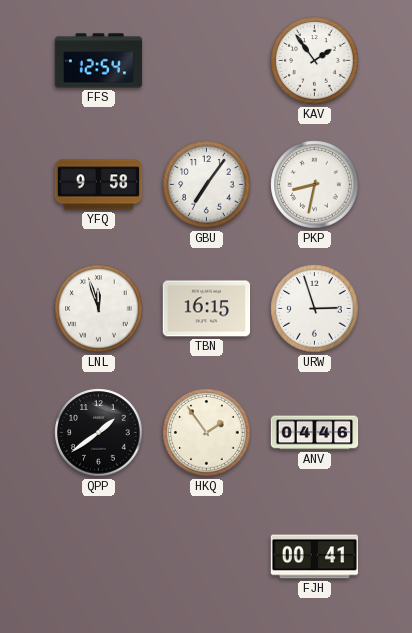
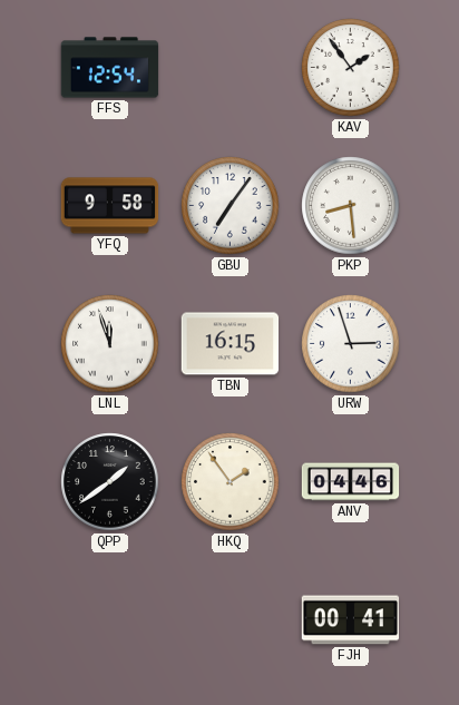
PKP: 8:32 -> 8:29 (351, 206)
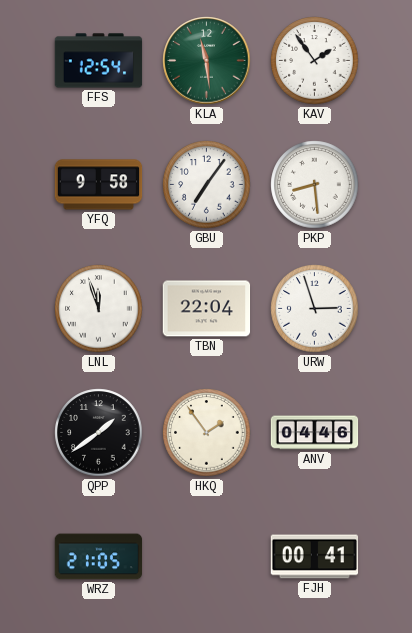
KLA: none -> 11:29 (207, 61)
TBN: 16:15 -> 22:04 (207, 309)
WRZ: none -> 21:05 (99, 557)
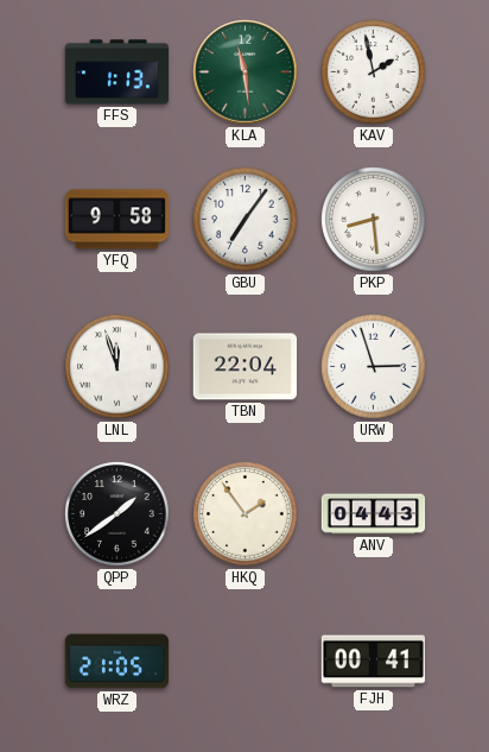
FFS: 12:54 -> 1:13 (118, 72)
KAV: 1:54 -> 1:58 (374, 72)
ANV: 04:46 -> 04:43 (374, 514)
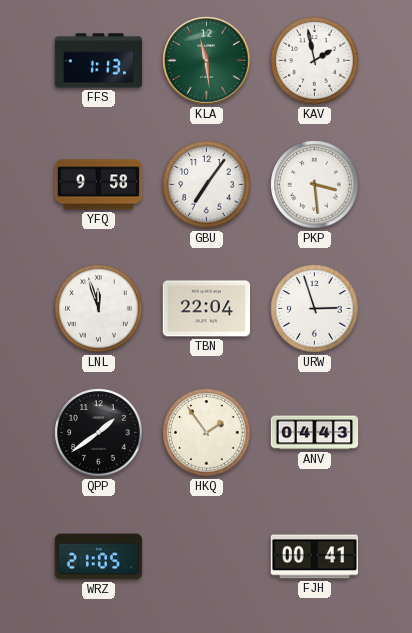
PKP: 8:29 -> 3:29 (315, 185)
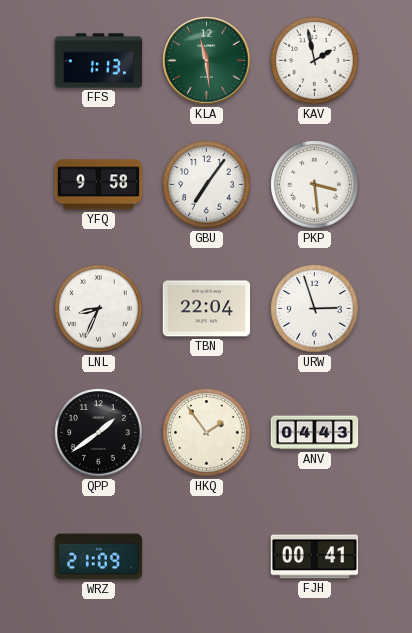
LNL: 11:57 -> 8:34 (99, 309)
WRZ: 21:05 -> 21:09 (99, 557)
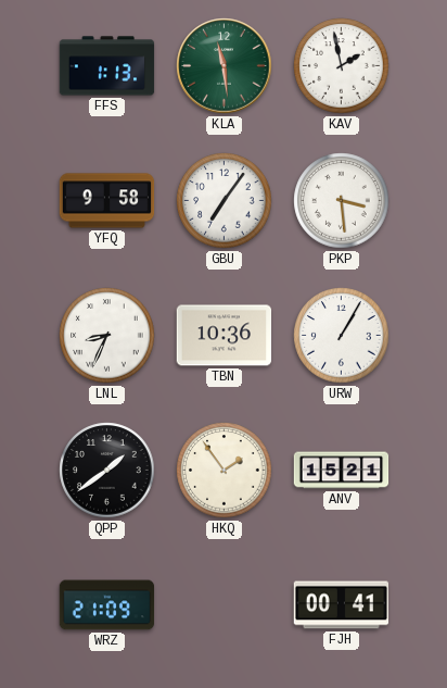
TBN: 22:04 -> 10:36 (225, 336)
URW: 2:57 -> 1:05 (342, 336)
ANV: 04:43 -> 15:21 (342, 471)
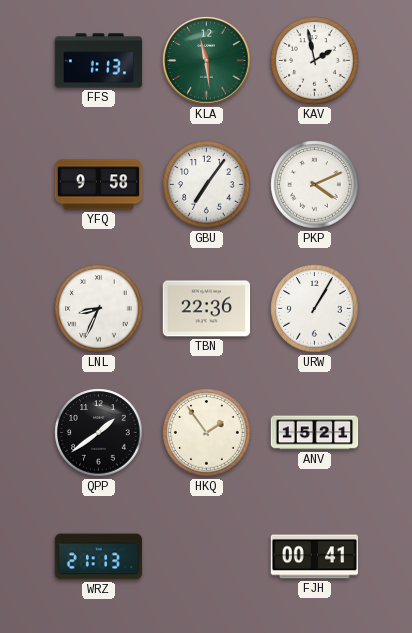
PKP: 3:29 -> 4:11 (315, 185)
TBN: 10:36 -> 22:36 (207, 309)
WRZ: 21:09 -> 21:13 (99, 557)
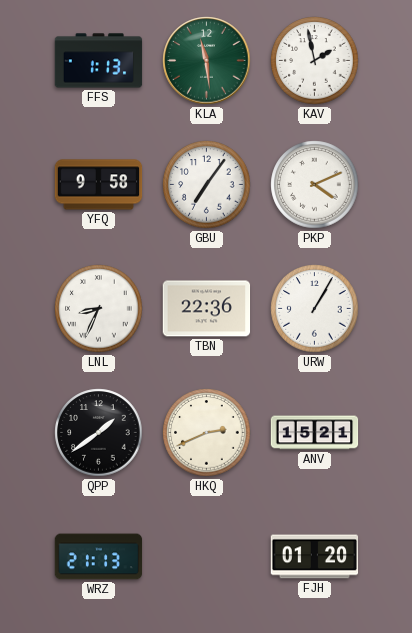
HKQ: 1:54 -> 2:41 (207, 433)
FJH: 00:41 -> 01:20 (315, 557)
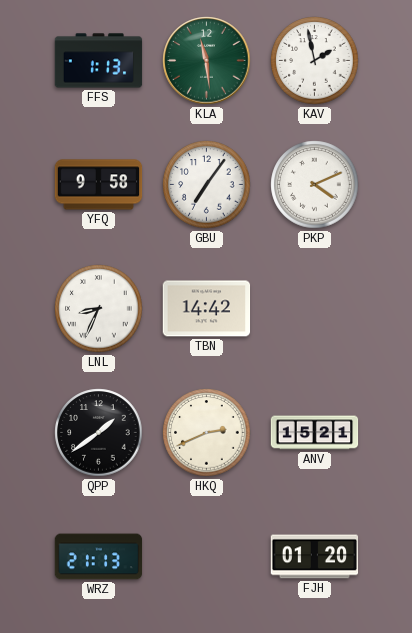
TBN: 22:36 -> 14:42 (207, 309)
URW: 1:05 -> none (315, 309)
